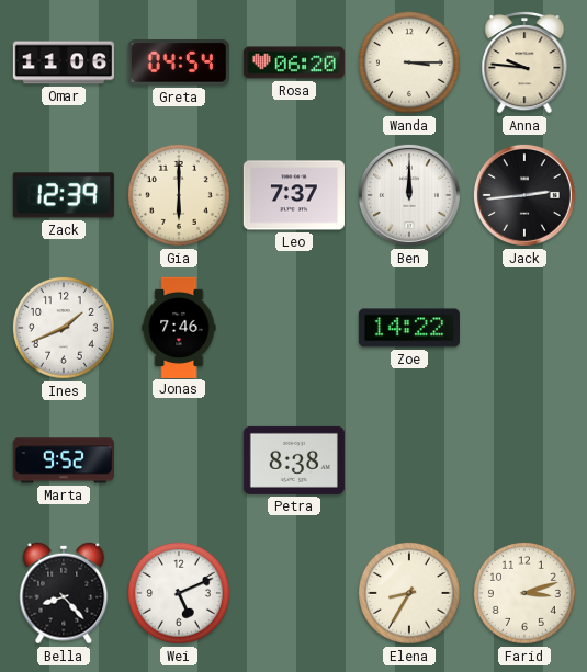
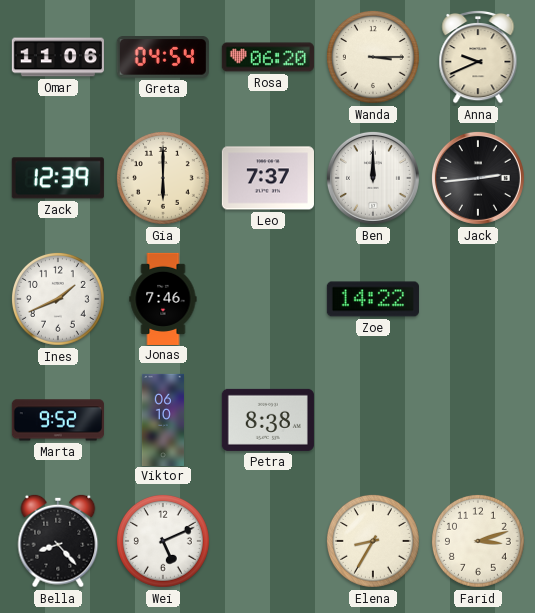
Anna: 9:46 -> 9:41 (478, 57)
Viktor: none -> 06:10 (163, 419)
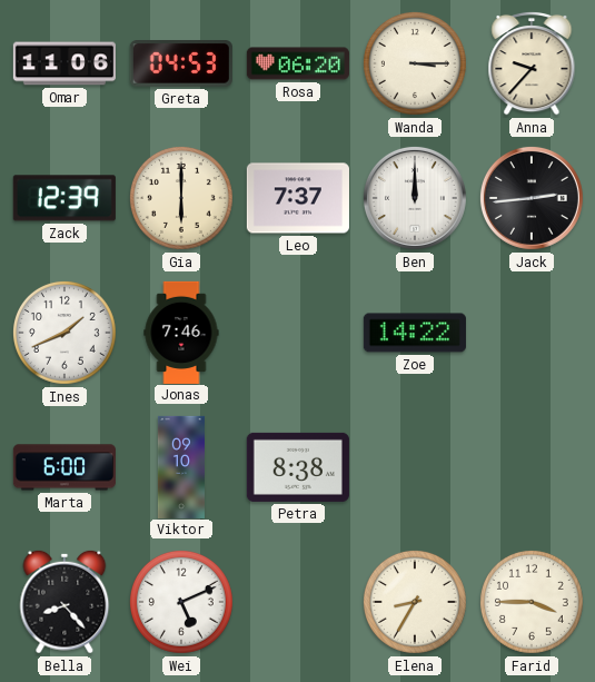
Greta: 04:54 -> 04:53 (181, 65)
Anna: 9:41 -> 9:37 (532, 63)
Marta: 9:52 -> 6:00 (65, 467)
Viktor: 06:10 -> 09:10 (181, 466)
Farid: 3:12 -> 3:45 (532, 602)
